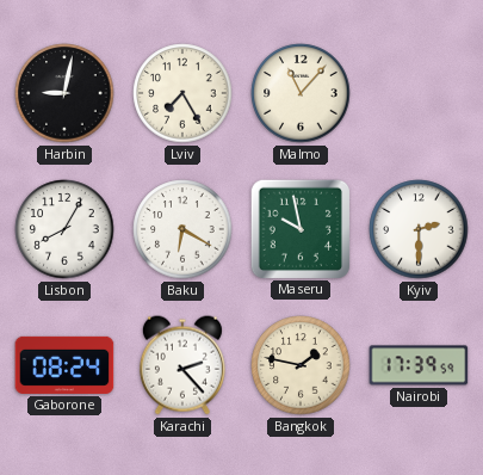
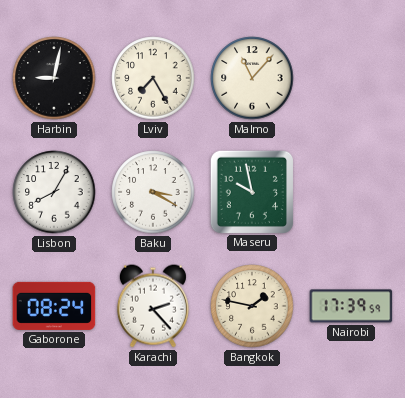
Baku: 6:20 -> 3:20 (153, 192)
Kyiv: 2:30 -> none (419, 229)
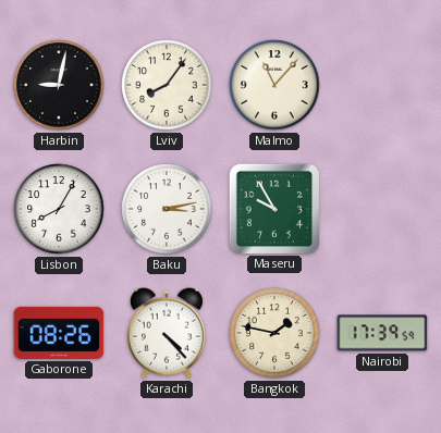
Lviv: 7:25 -> 8:06 (167, 85)
Baku: 3:20 -> 3:13 (167, 209)
Maseru: 9:58 -> 9:55 (273, 208)
Gaborone: 08:24 -> 08:26 (59, 333)
Karachi: 2:23 -> 4:23 (167, 333)
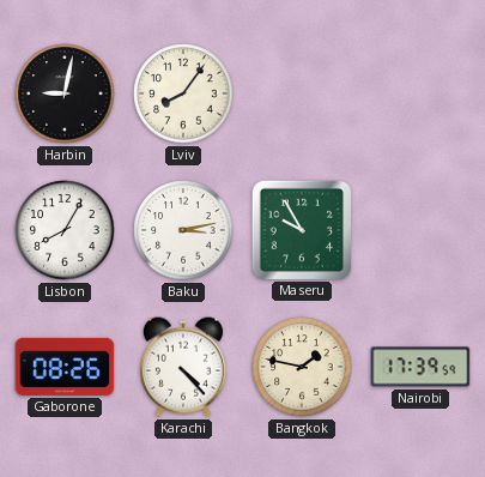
Malmo: 11:07 -> none (274, 85)
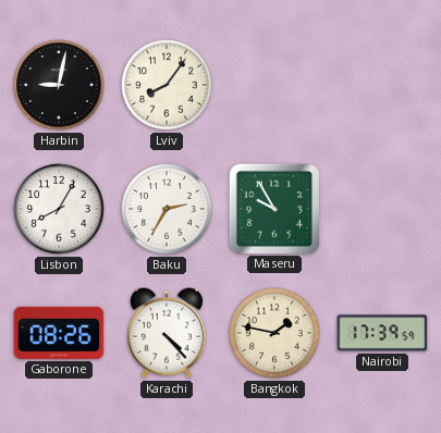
Baku: 3:13 -> 2:35 (167, 209)
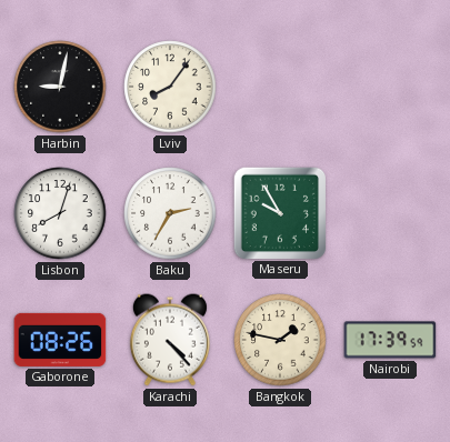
Lisbon: 8:05 -> 8:03 (60, 213)
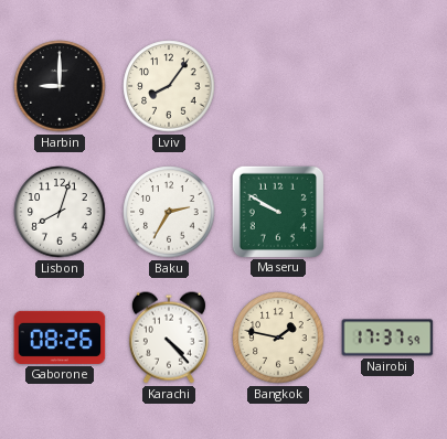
Harbin: 9:02 -> 9:00 (60, 86)
Maseru: 9:55 -> 9:50 (277, 211)
Nairobi: 17:39 -> 17:37 (387, 338)
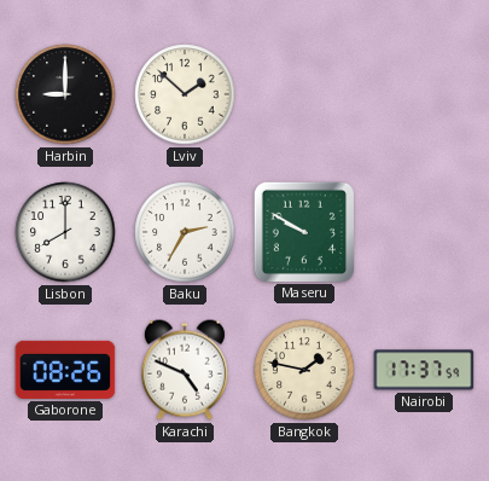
Lviv: 8:06 -> 1:52 (185, 94)
Lisbon: 8:03 -> 8:00 (65, 232)
Karachi: 4:23 -> 4:49 (185, 370)
